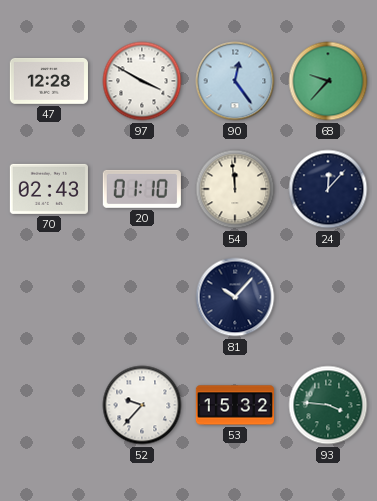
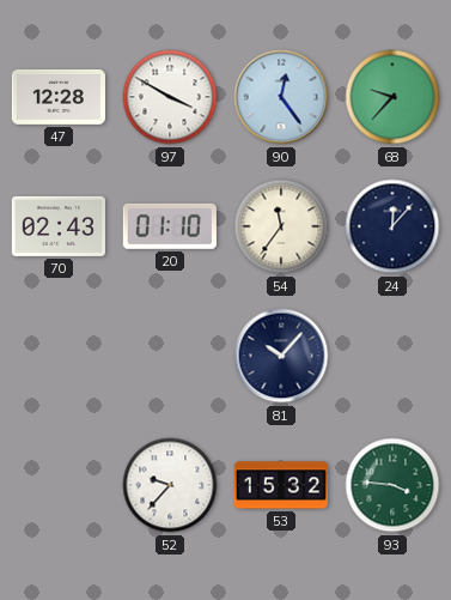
54: 11:59 -> 11:36 (281, 226)
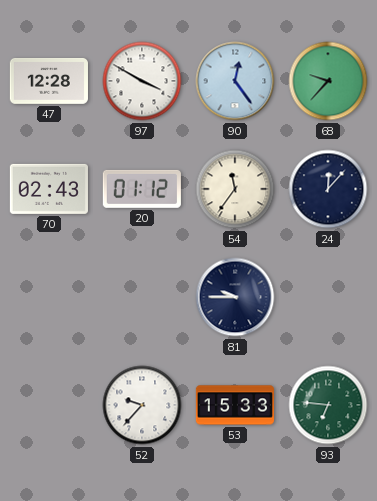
20: 01:10 -> 01:12 (142, 189)
81: 10:07 -> 9:45 (235, 297)
53: 15:32 -> 15:33 (234, 405)
93: 3:46 -> 6:46 (328, 405)
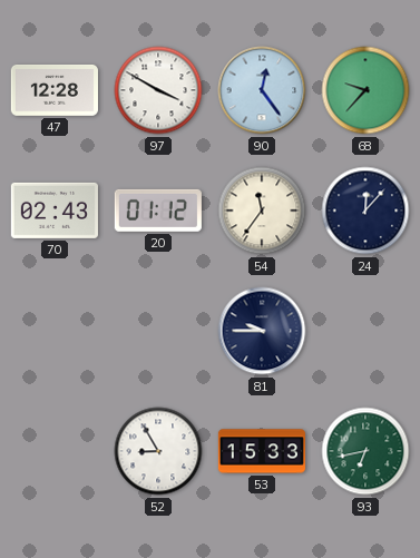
52: 9:37 -> 8:55 (158, 451)
93: 6:46 -> 6:43 (365, 451)
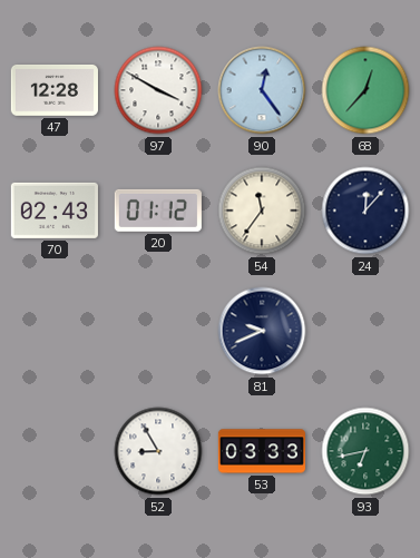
68: 9:37 -> 12:37 (365, 90)
81: 9:45 -> 9:41 (262, 331)
53: 15:33 -> 03:33 (261, 451)
